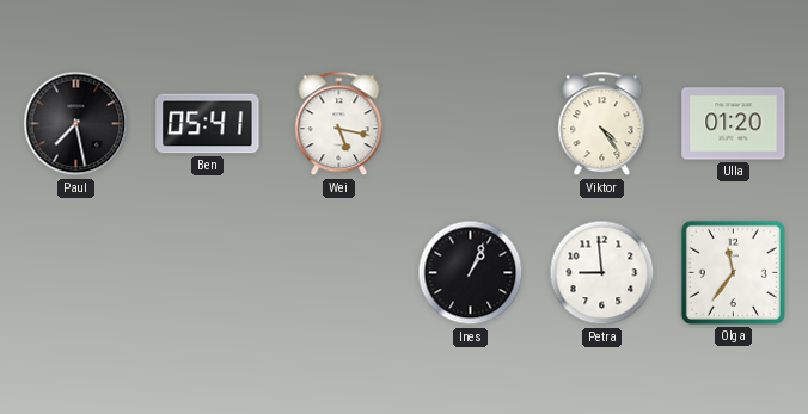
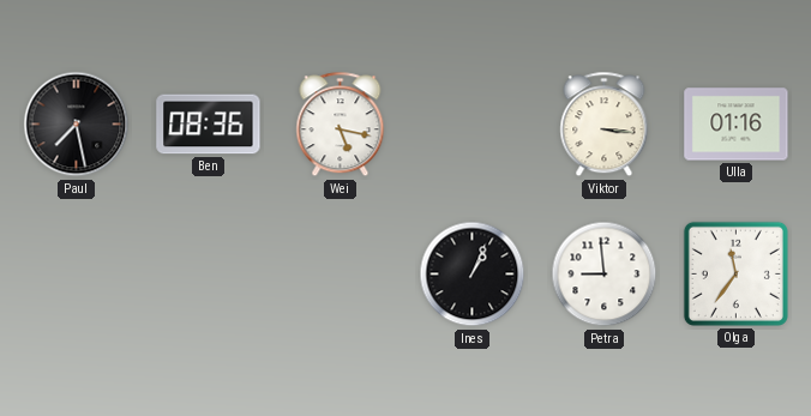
Ben: 05:41 -> 08:36 (209, 125)
Viktor: 4:24 -> 3:16 (605, 125)
Ulla: 01:20 -> 01:16 (737, 125)
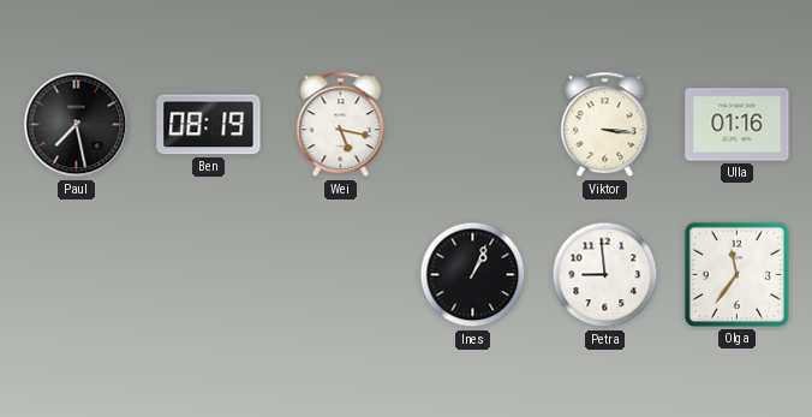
Ben: 08:36 -> 08:19 (209, 125)
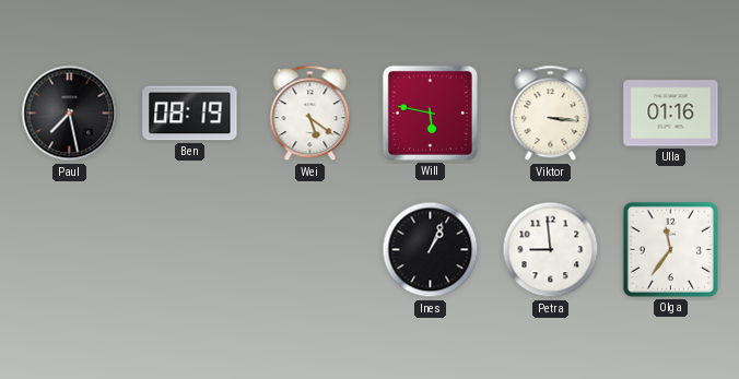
Wei: 5:17 -> 5:21 (310, 114)
Will: none -> 5:47 (430, 112)
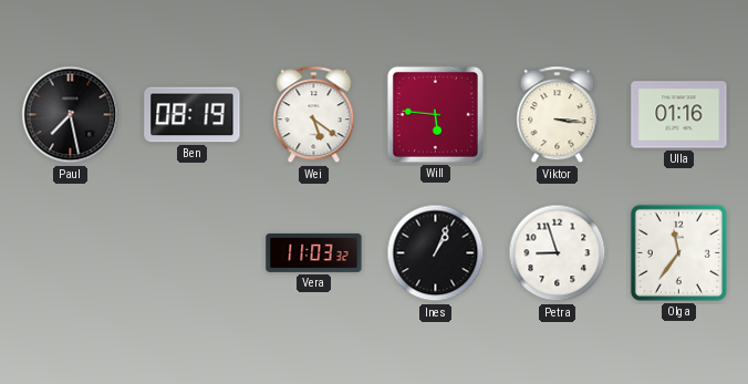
Will: 5:47 -> 5:46 (435, 114)
Vera: none -> 11:03 (314, 252)
Petra: 8:59 -> 8:57 (558, 253)
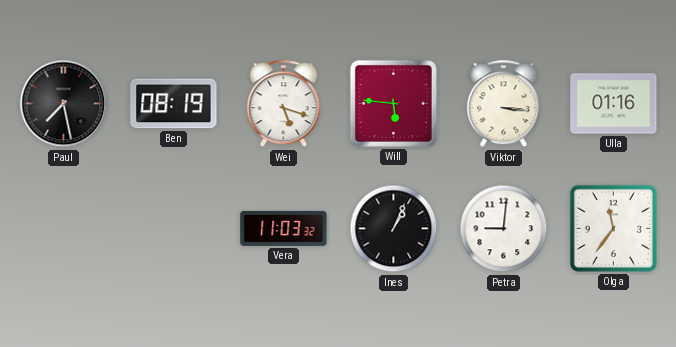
Wei: 5:21 -> 5:18 (284, 104)
Petra: 8:57 -> 9:01 (504, 229)
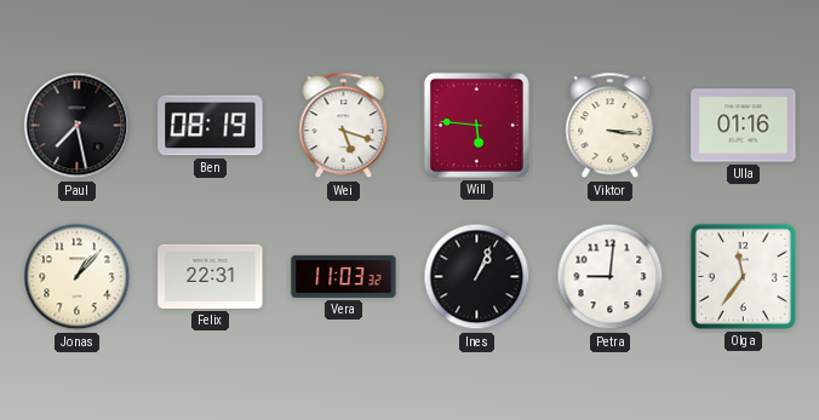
Jonas: none -> 1:07 (78, 277)
Felix: none -> 22:31 (211, 276)
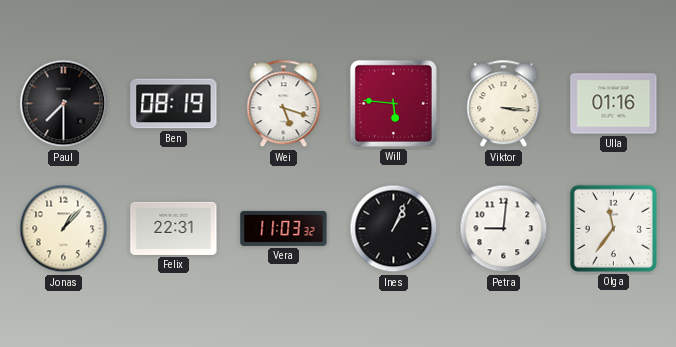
Paul: 7:28 -> 7:30 (64, 104)
